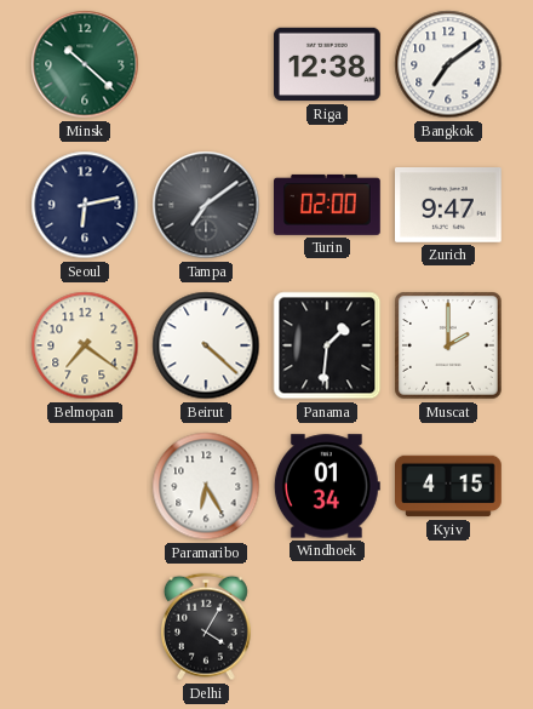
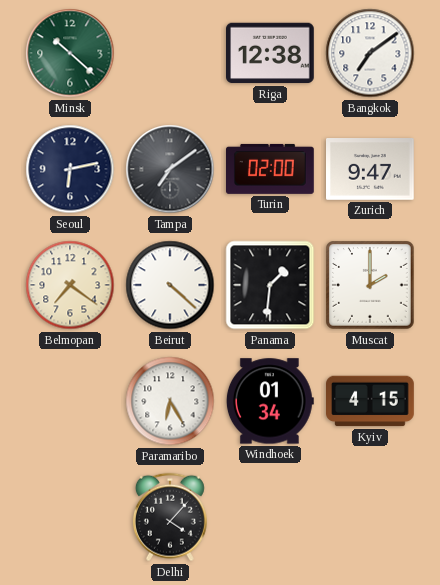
Delhi: 4:05 -> 4:07 (170, 517)
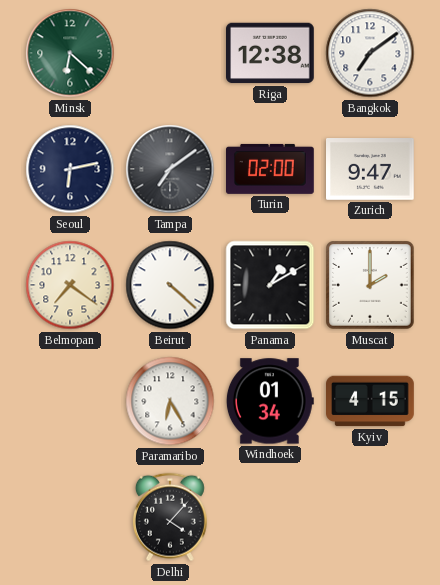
Minsk: 10:22 -> 6:22 (70, 53)
Panama: 1:31 -> 1:10 (270, 285)
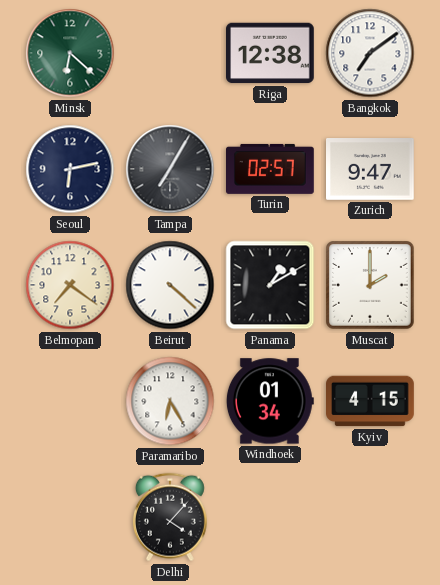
Tampa: 7:09 -> 7:05 (170, 169)
Turin: 02:00 -> 02:57 (271, 169)
